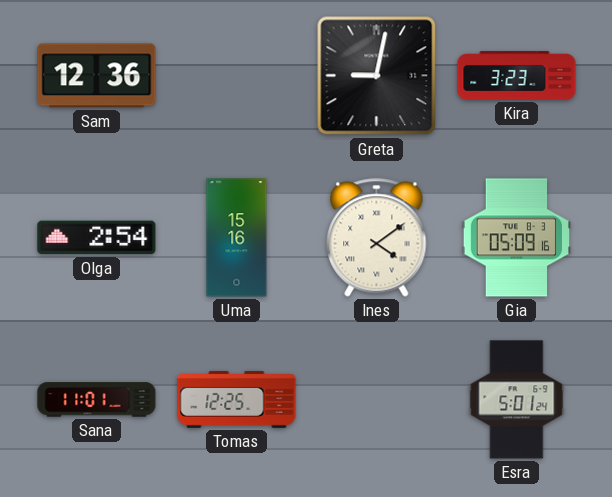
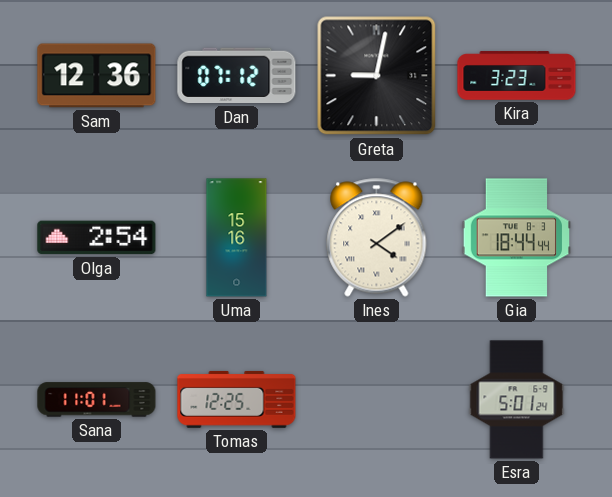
Dan: none -> 07:12 (237, 76)
Gia: 05:09 -> 18:44 (517, 238)
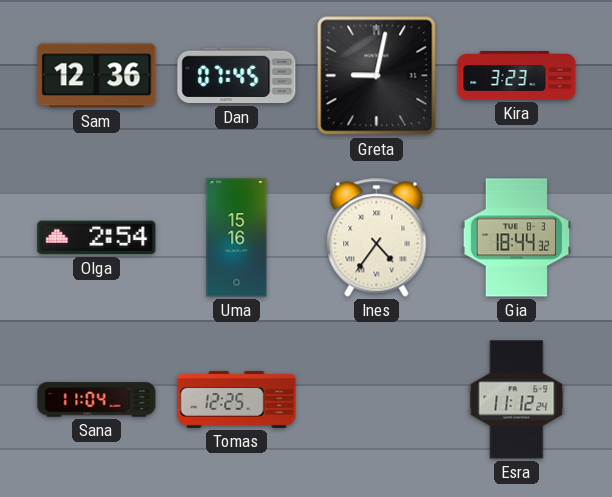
Dan: 07:12 -> 07:45 (237, 76)
Ines: 4:09 -> 4:36 (377, 238)
Gia: 18:44:44 -> 18:44:32 (517, 238)
Sana: 11:01 -> 11:04 (97, 400)
Esra: 5:01 -> 11:12 (517, 400)
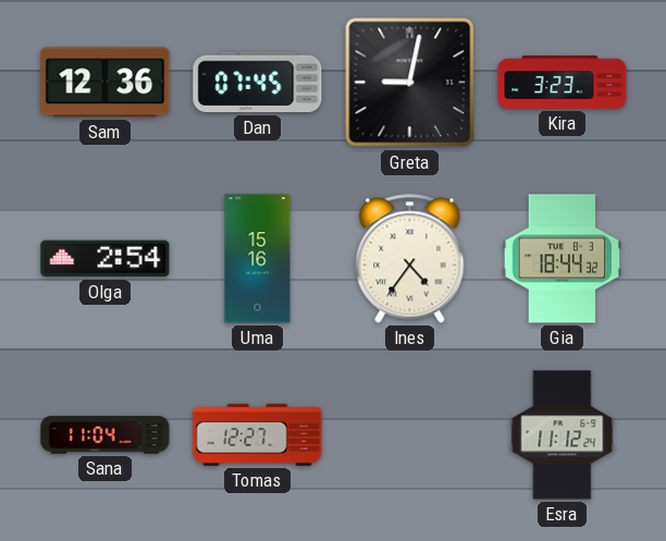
Tomas: 12:25 -> 12:27 (258, 434)
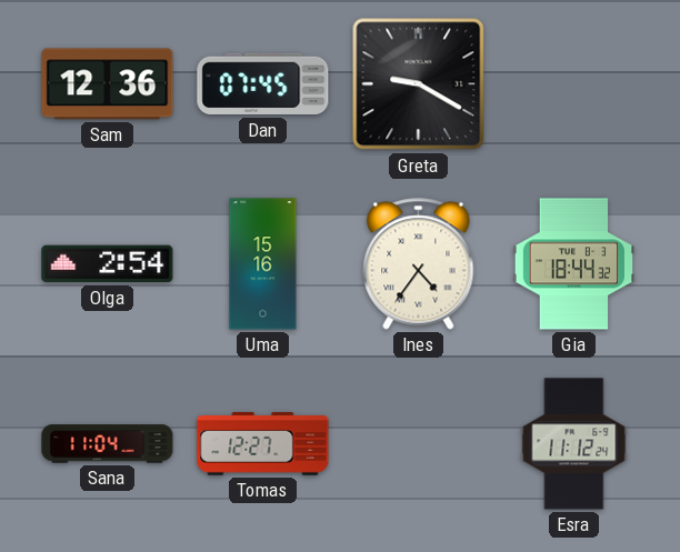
Greta: 9:02 -> 9:20 (419, 84)
Kira: 3:23 -> none (563, 83)
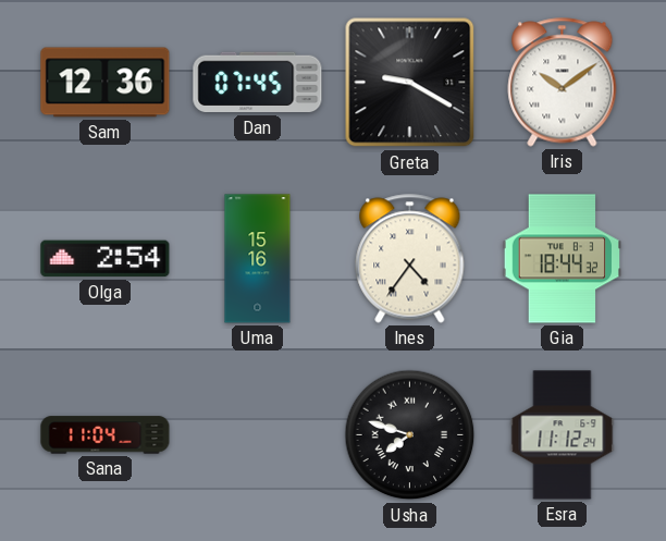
Iris: none -> 10:09 (563, 83)
Tomas: 12:27 -> none (263, 443)
Usha: none -> 7:48 (410, 435)
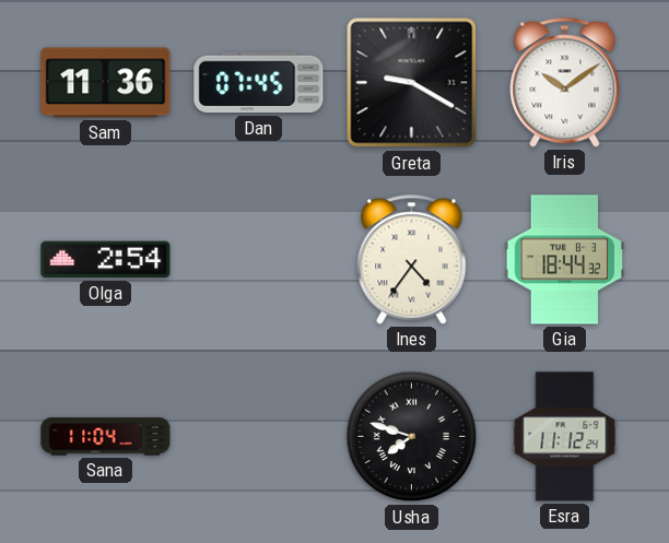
Sam: 12:36 -> 11:36 (106, 83)
Uma: 15:16 -> none (258, 259)
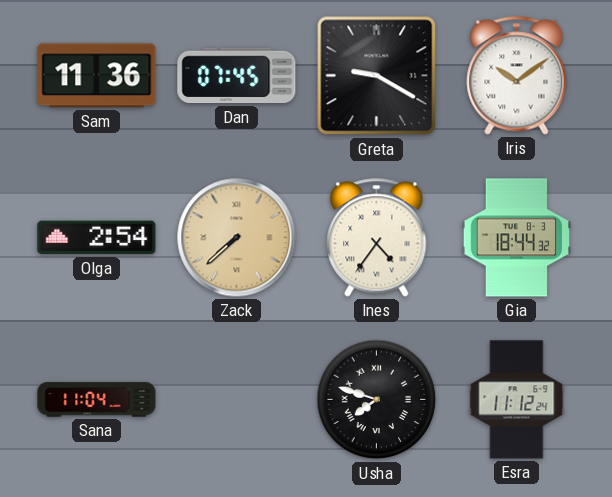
Zack: none -> 7:38 (237, 238)
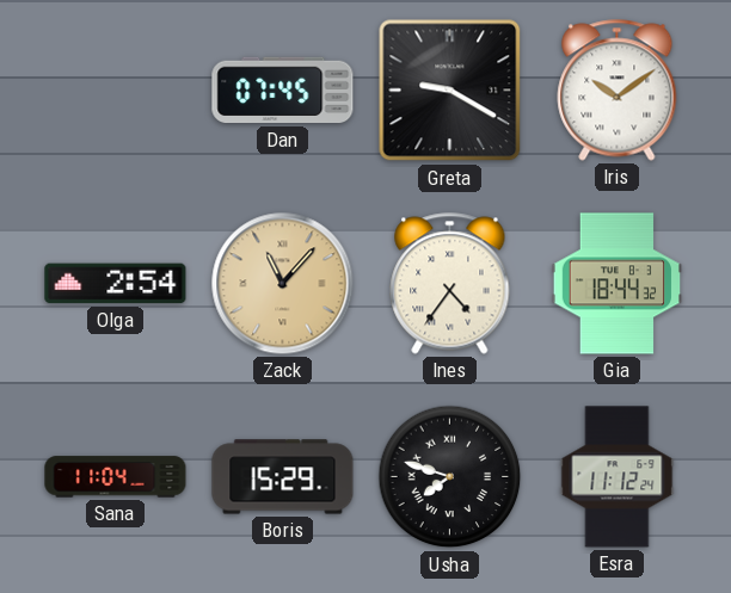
Sam: 11:36 -> none (97, 76)
Zack: 7:38 -> 11:07 (283, 284)
Boris: none -> 15:29 (283, 477)
